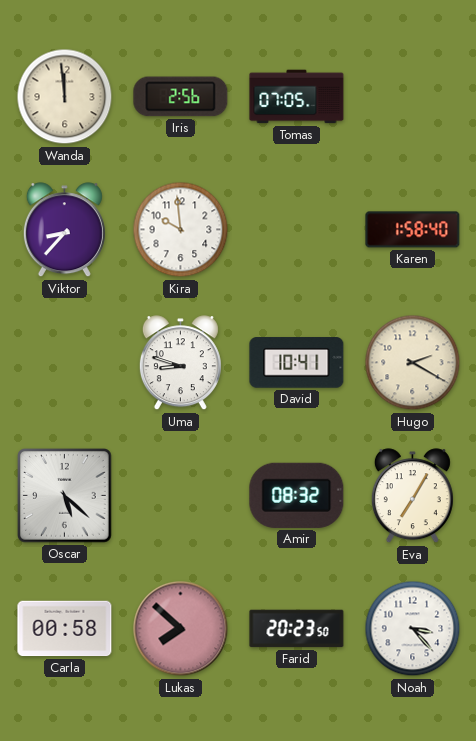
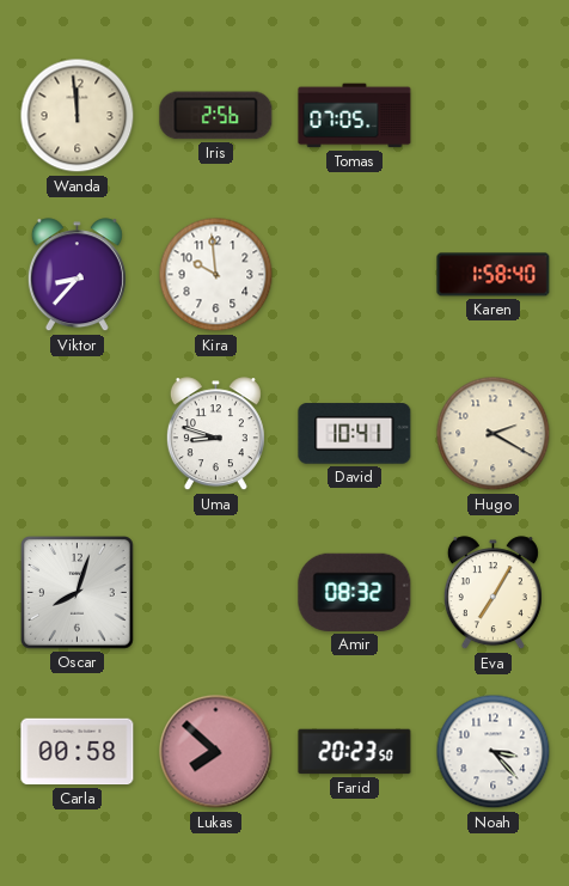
Oscar: 5:22 -> 8:03 (78, 593)
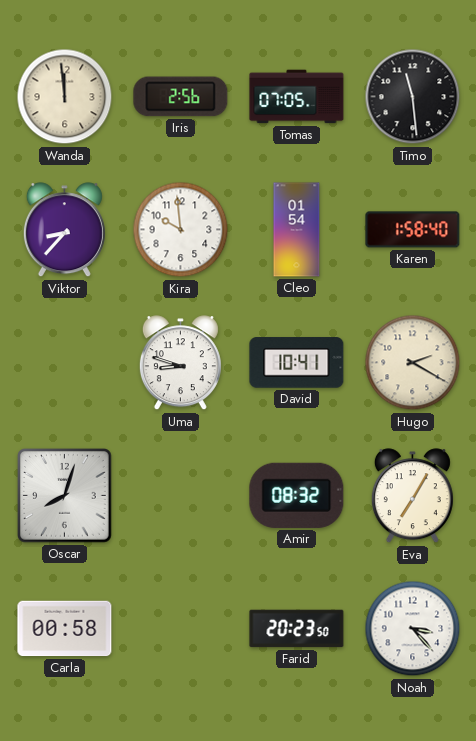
Timo: none -> 11:29 (413, 97)
Cleo: none -> 01:54 (297, 230)
Lukas: 7:52 -> none (216, 752)
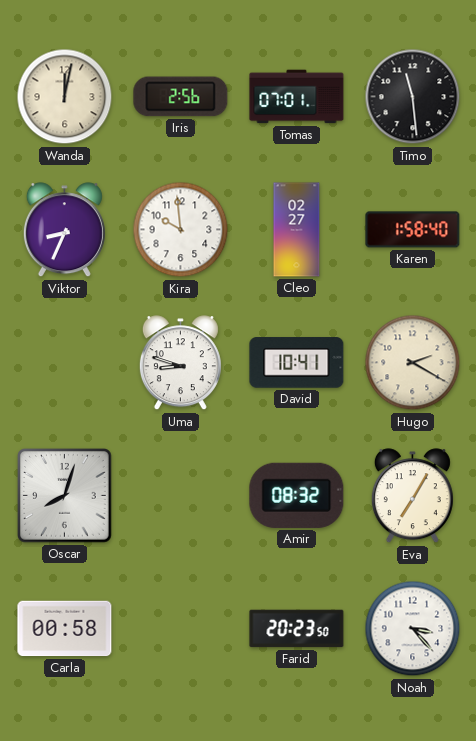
Wanda: 11:59 -> 12:02 (65, 97)
Tomas: 07:05 -> 07:01 (297, 97)
Viktor: 8:37 -> 8:34 (64, 230)
Cleo: 01:54 -> 02:27 (297, 230)
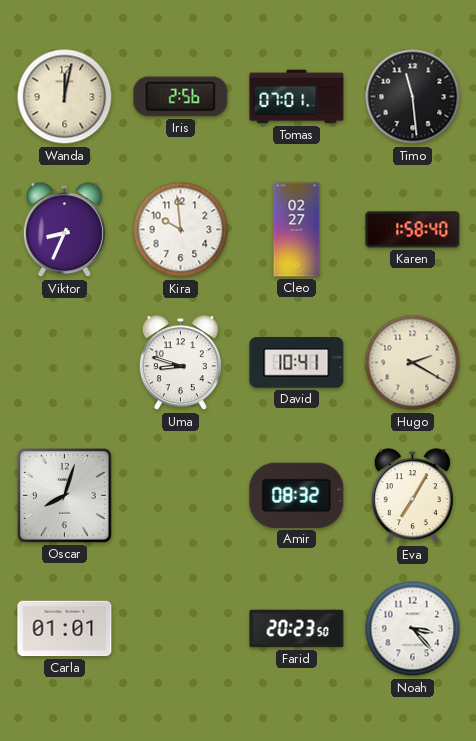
Carla: 00:58 -> 01:01 (65, 629)
